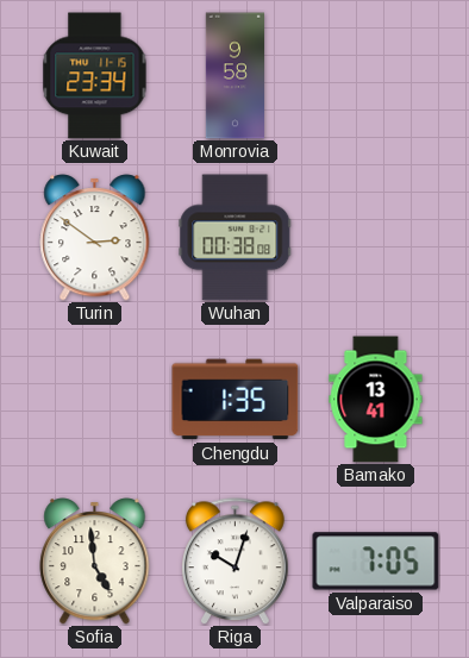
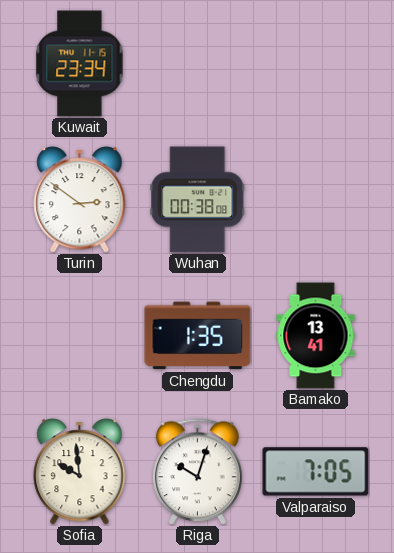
Monrovia: 9:58 -> none (234, 76)
Sofia: 4:59 -> 9:59 (80, 472)
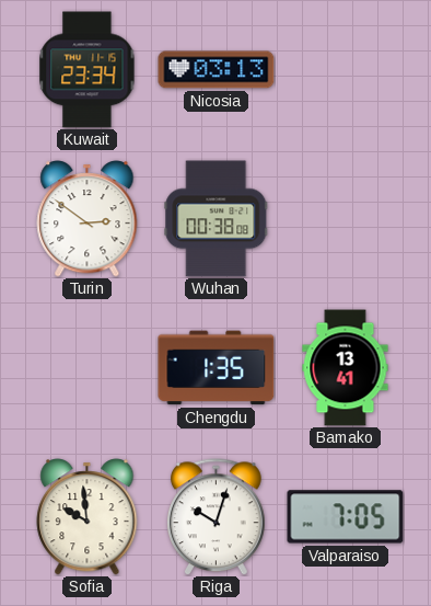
Nicosia: none -> 03:13 (217, 70)
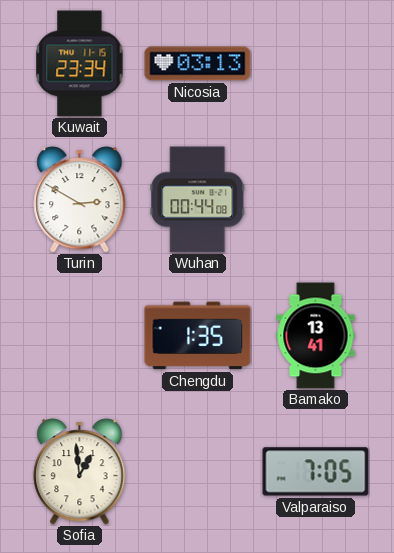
Turin: 2:51 -> 2:50 (80, 200)
Wuhan: 00:38 -> 00:44 (198, 200)
Sofia: 9:59 -> 12:59 (80, 472)
Riga: 10:03 -> none (217, 517)
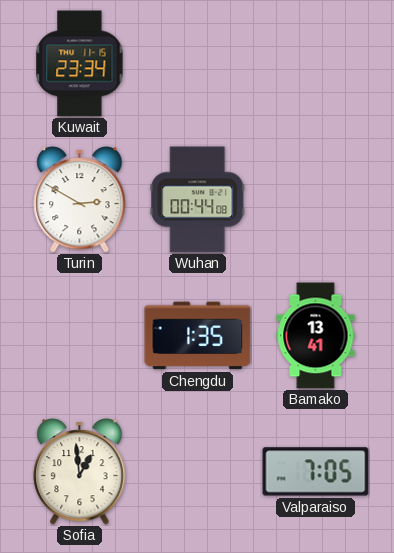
Nicosia: 03:13 -> none (198, 64)
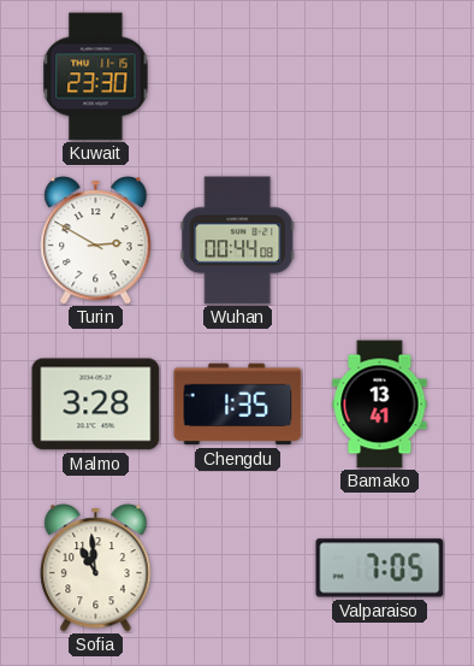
Kuwait: 23:34 -> 23:30 (96, 77)
Malmo: none -> 3:28 (96, 405)
Sofia: 12:59 -> 10:59 (96, 568)
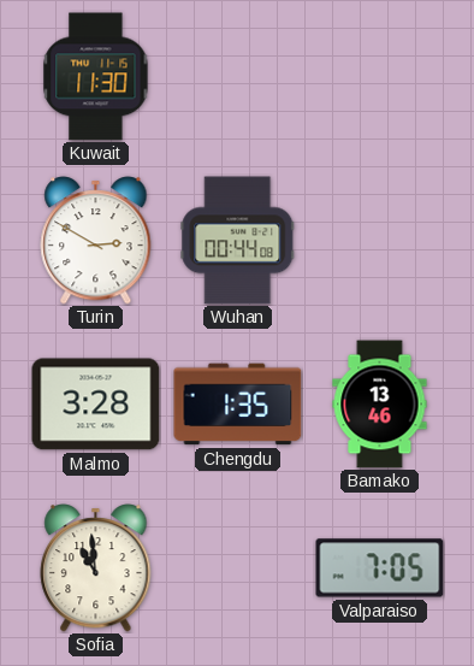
Kuwait: 23:30 -> 11:30 (96, 77)
Bamako: 13:41 -> 13:46 (380, 405)
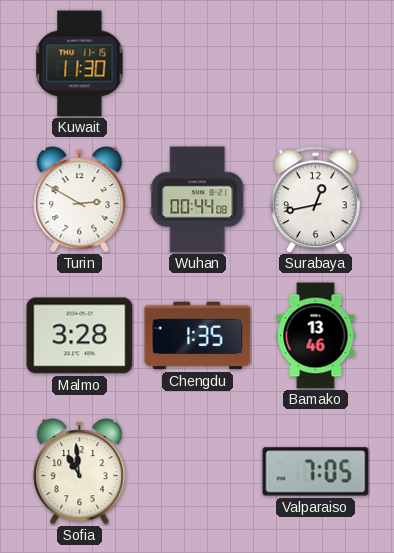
Surabaya: none -> 12:43 (316, 200)
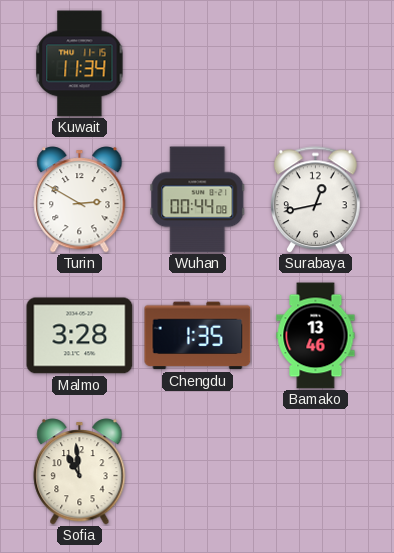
Kuwait: 11:30 -> 11:34 (80, 64)
Valparaiso: 7:05 -> none (316, 472)
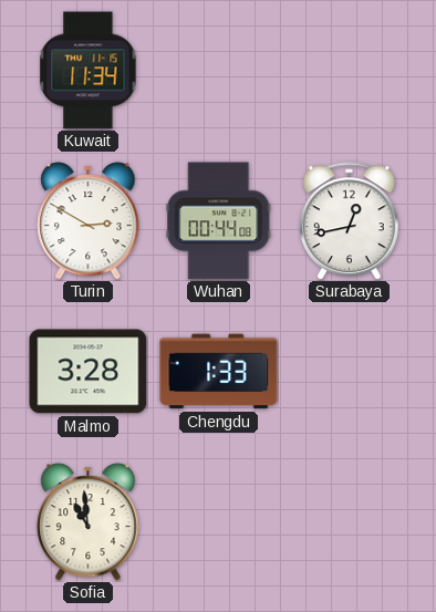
Chengdu: 1:35 -> 1:33 (219, 372)
Bamako: 13:46 -> none (316, 336)
